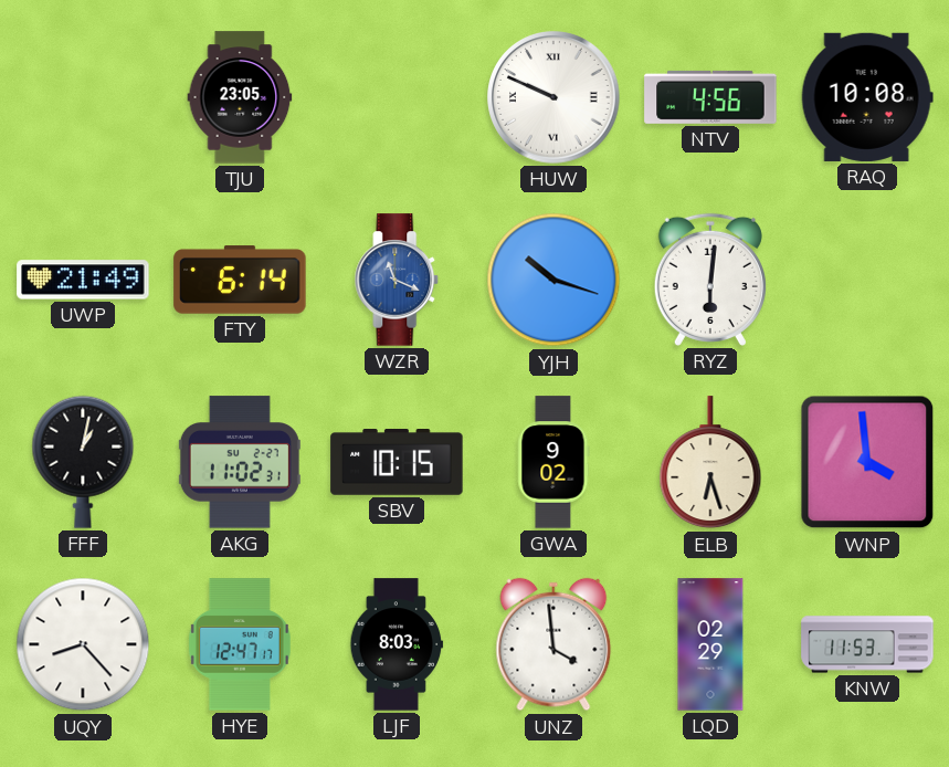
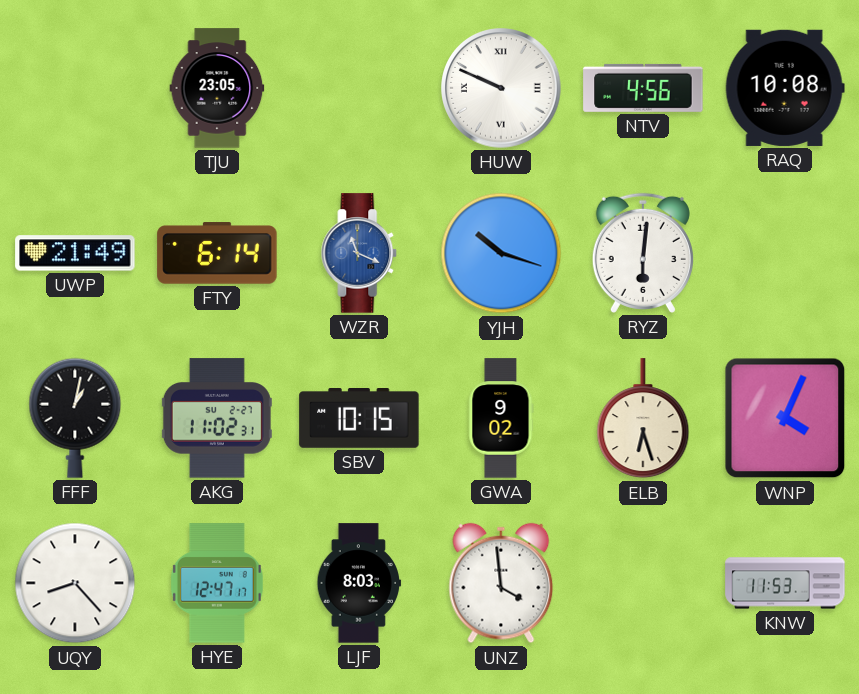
WNP: 3:59 -> 4:04 (785, 418)
LQD: 02:29 -> none (710, 644)
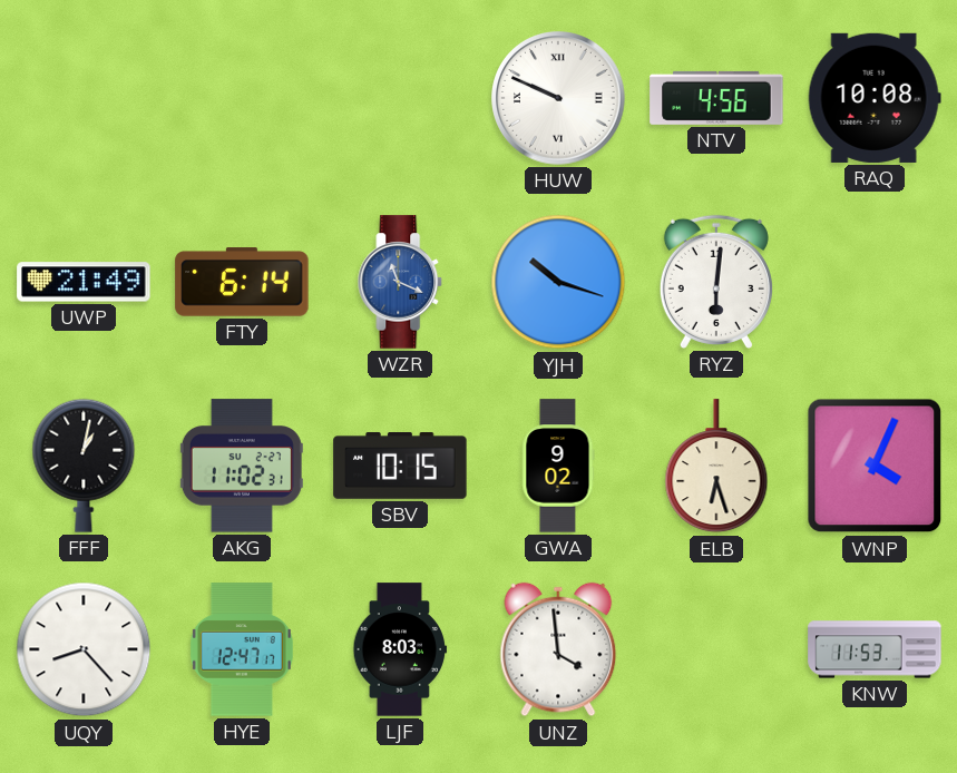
TJU: 23:05 -> none (217, 88)
